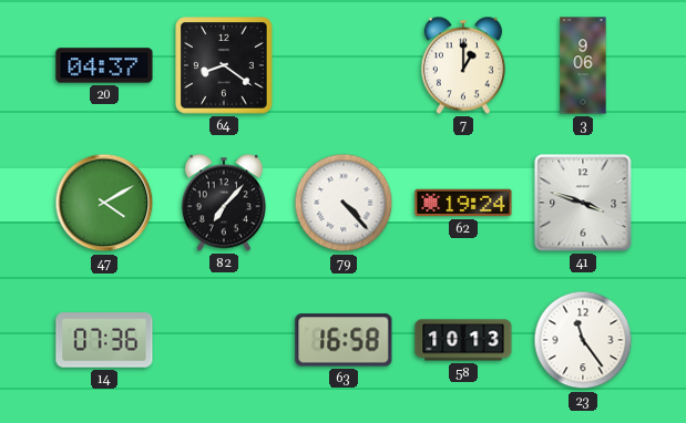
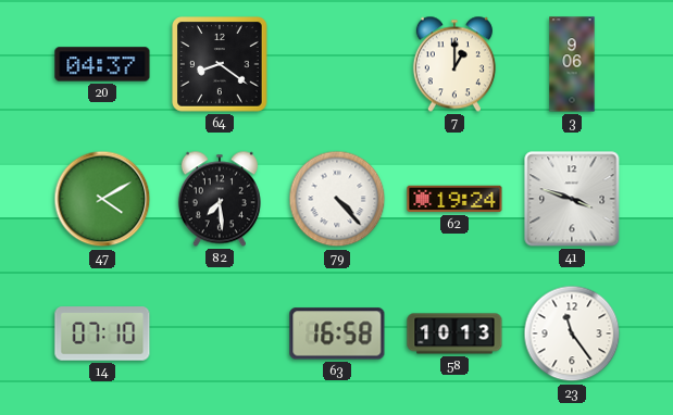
82: 7:07 -> 7:29 (220, 199)
14: 07:36 -> 07:10 (102, 334)
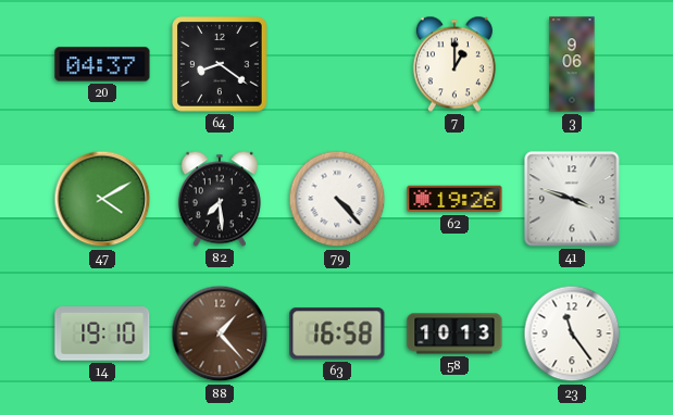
62: 19:24 -> 19:26 (454, 199)
14: 07:10 -> 19:10 (102, 334)
88: none -> 1:23 (220, 334)
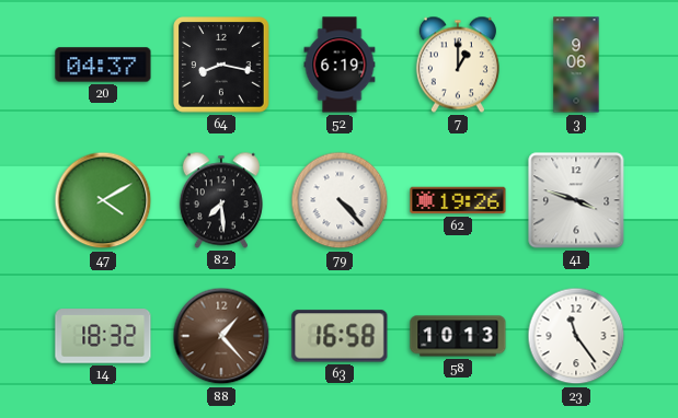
64: 8:21 -> 8:17 (221, 65)
52: none -> 6:19 (340, 65)
14: 19:10 -> 18:32 (103, 336)
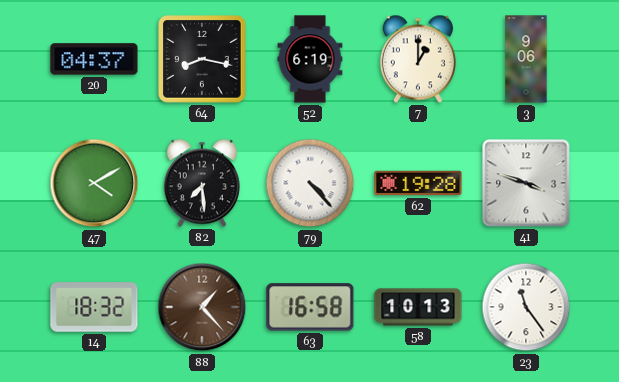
62: 19:26 -> 19:28 (418, 183)
